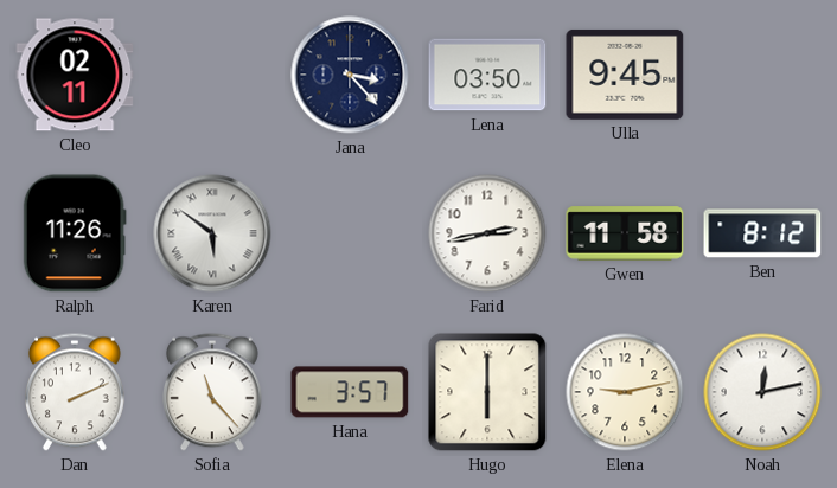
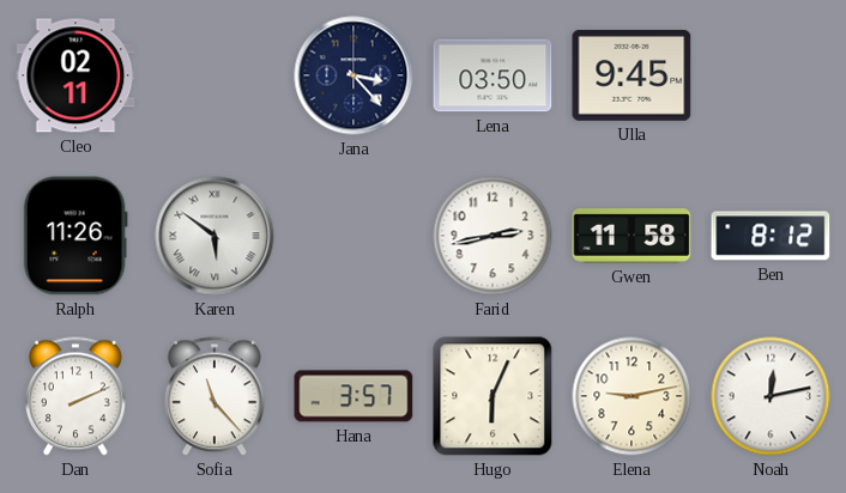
Hugo: 6:00 -> 6:04 (493, 396)
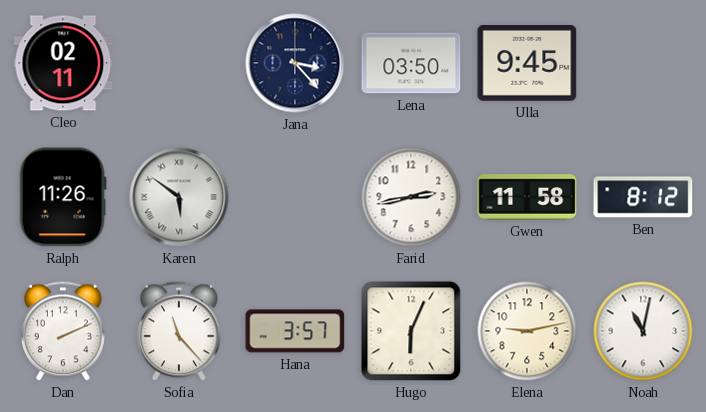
Noah: 12:13 -> 11:02 (643, 331)
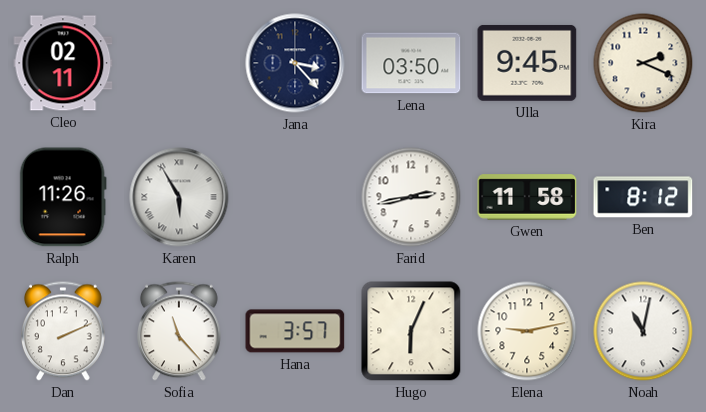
Kira: none -> 2:19 (643, 63)
Karen: 5:51 -> 5:55 (179, 197)
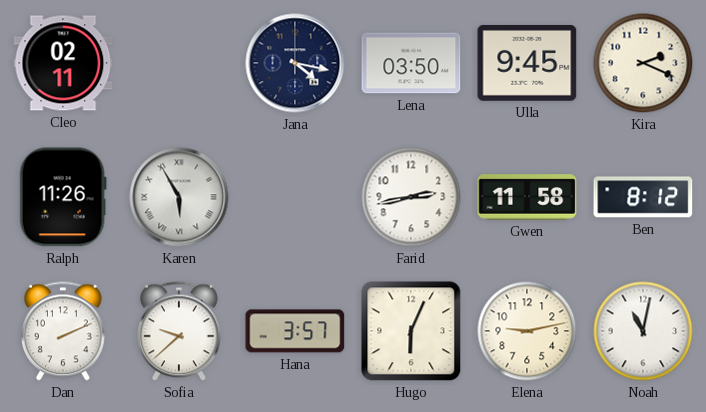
Jana: 3:23 -> 4:17 (295, 63)
Sofia: 11:23 -> 9:38 (180, 331)
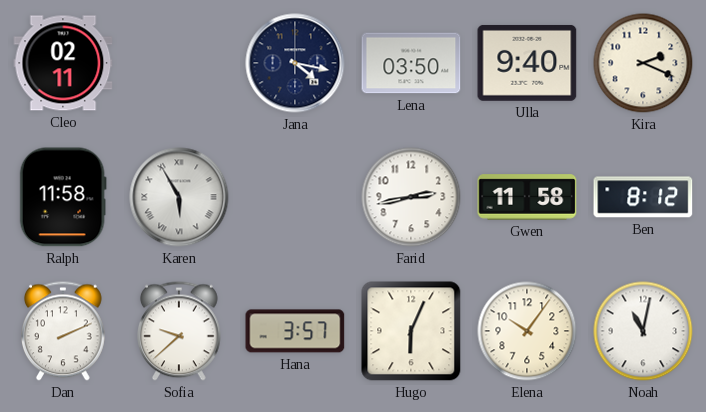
Ulla: 9:45 -> 9:40 (527, 63)
Ralph: 11:26 -> 11:58 (63, 197)
Elena: 9:13 -> 10:06 (527, 331)
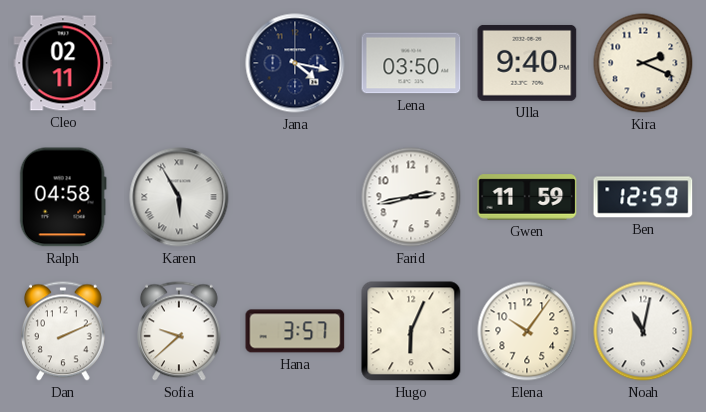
Ralph: 11:58 -> 04:58 (63, 197)
Gwen: 11:58 -> 11:59 (527, 197)
Ben: 8:12 -> 12:59 (643, 197)
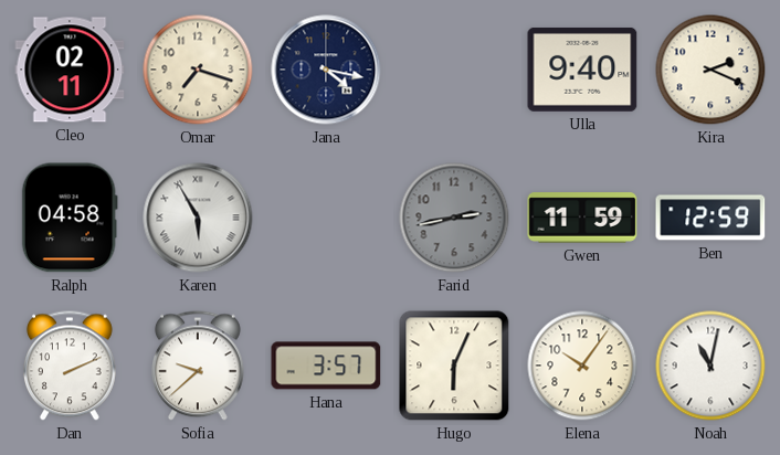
Omar: none -> 7:18 (198, 70)
Lena: 03:50 -> none (411, 63)
Farid dial: white -> grey (454, 218)
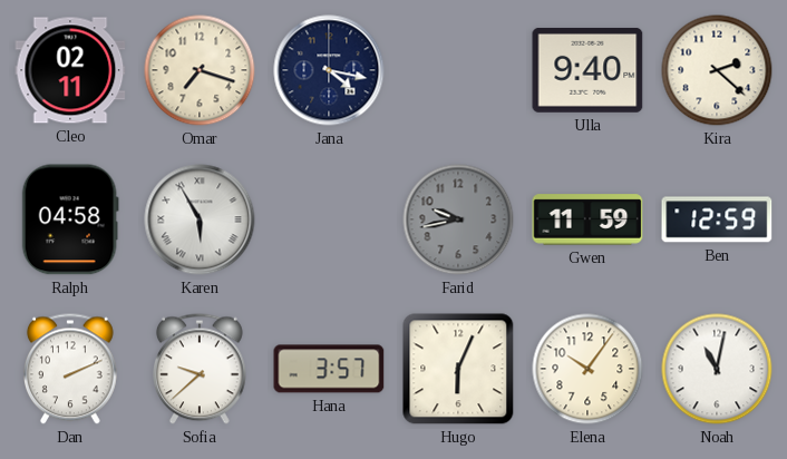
Kira: 2:19 -> 2:22 (717, 70)
Farid: 2:43 -> 9:43 (458, 219)
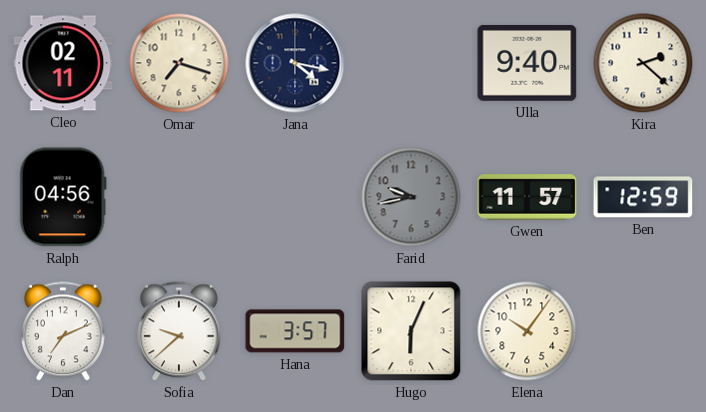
Ralph: 04:58 -> 04:56 (63, 197)
Karen: 5:55 -> none (200, 219)
Gwen: 11:59 -> 11:57 (527, 197)
Dan: 2:11 -> 7:11 (64, 331)
Noah: 11:02 -> none (717, 369)
